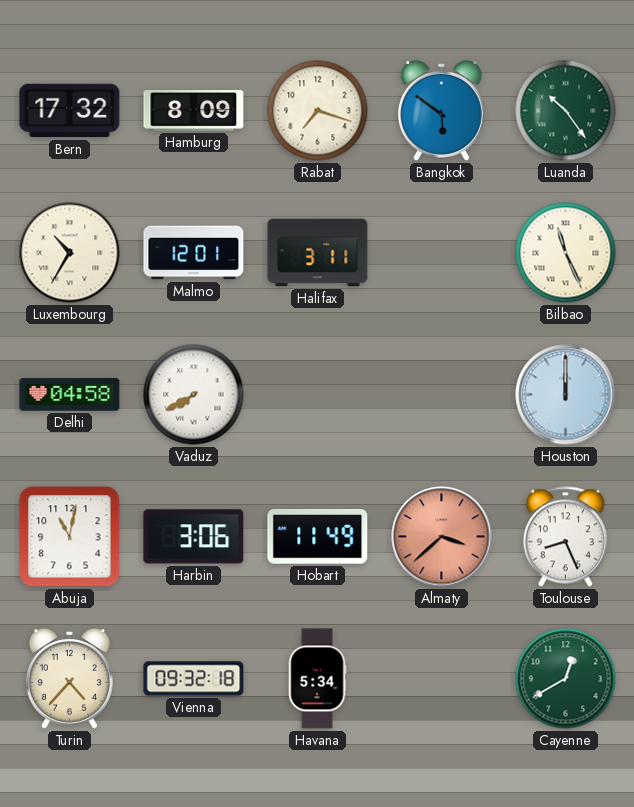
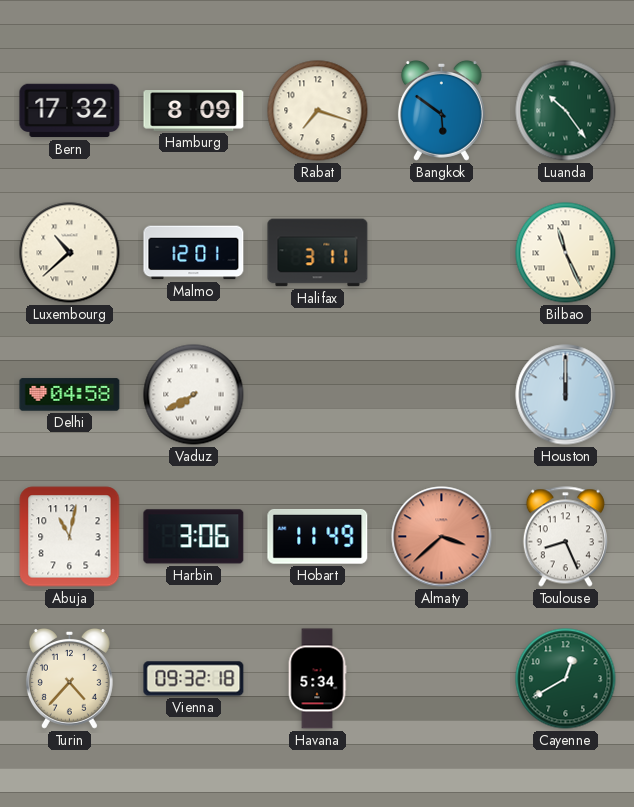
Luxembourg: 10:35 -> 10:38 (70, 253)
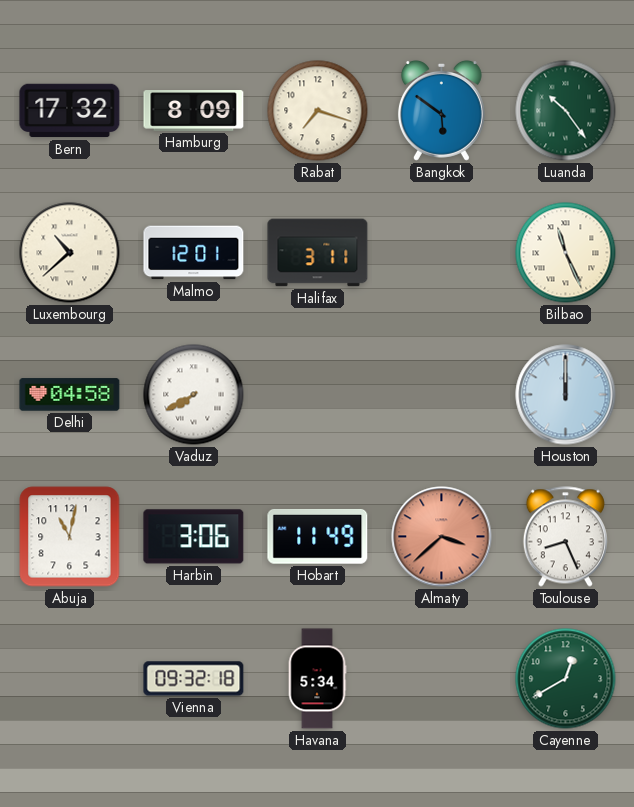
Turin: 4:37 -> none (69, 678)
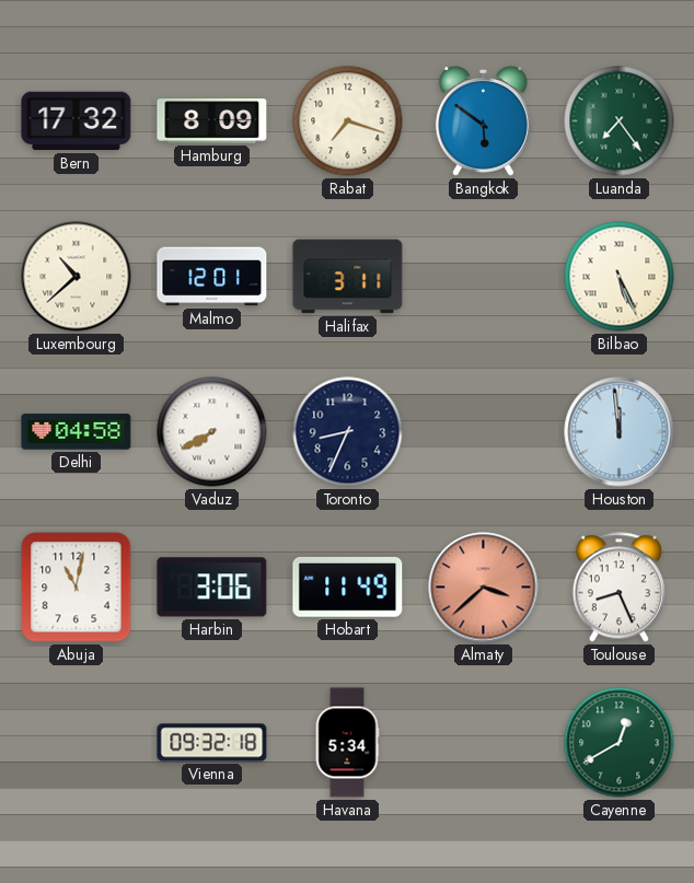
Luanda: 10:24 -> 7:24 (620, 121)
Bilbao: 11:26 -> 5:26 (620, 277)
Toronto: none -> 8:34 (348, 432)
Houston: 12:00 -> 11:59 (620, 432)
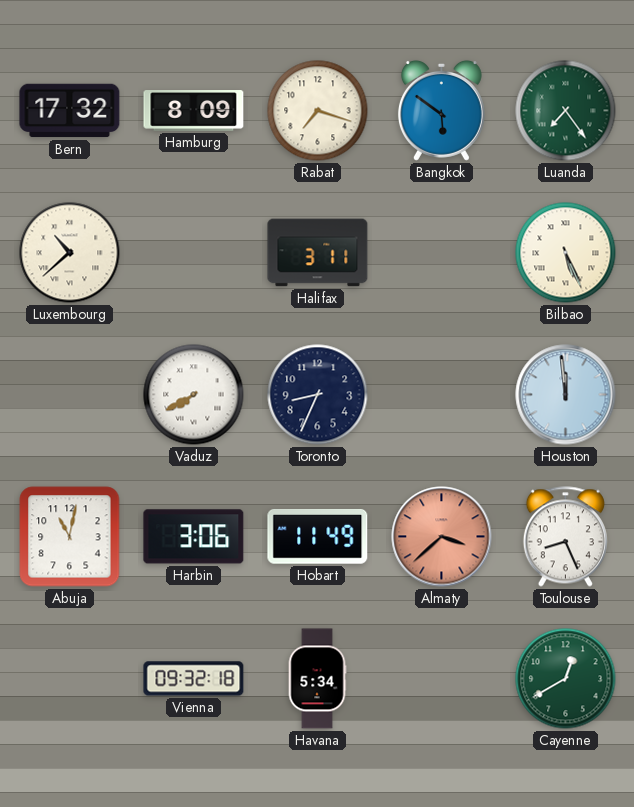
Malmo: 12:01 -> none (212, 277)
Delhi: 04:58 -> none (77, 432)
